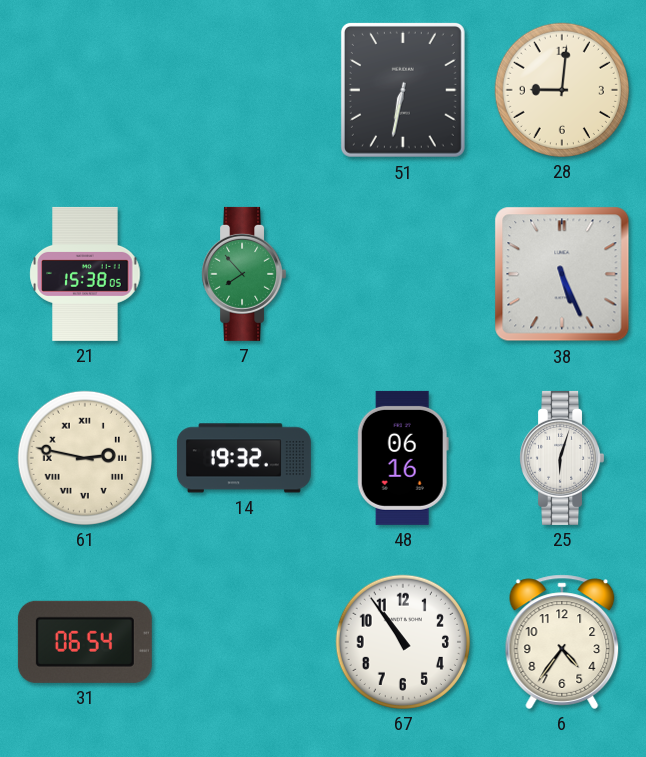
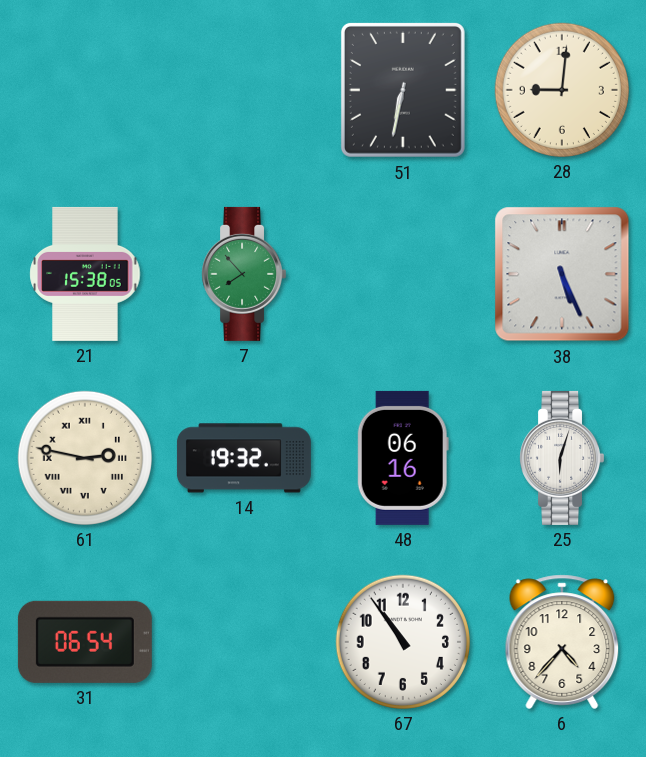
6: 4:36 -> 4:37 (562, 642)
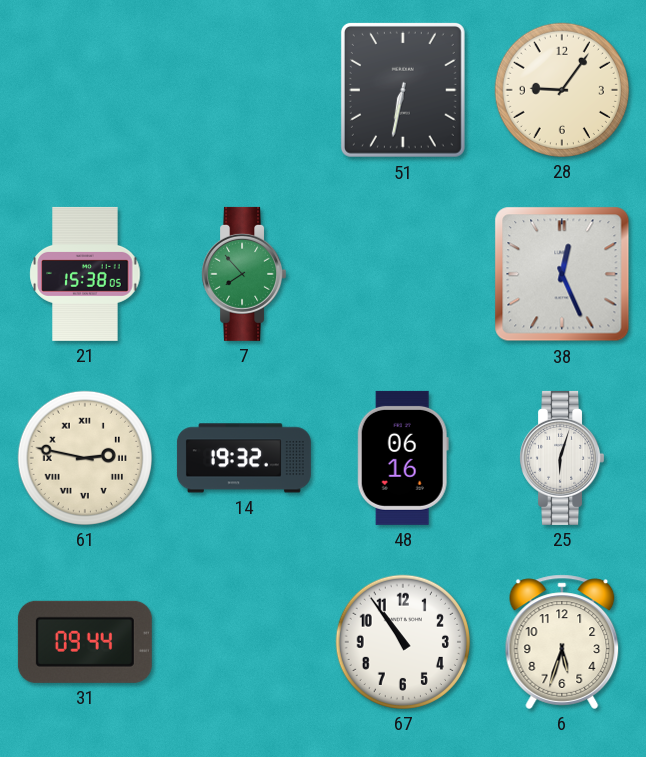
28: 9:01 -> 9:06 (562, 90)
38: 5:26 -> 12:26 (562, 274)
31: 06:54 -> 09:44 (85, 642)
6: 4:37 -> 5:33 (562, 642)
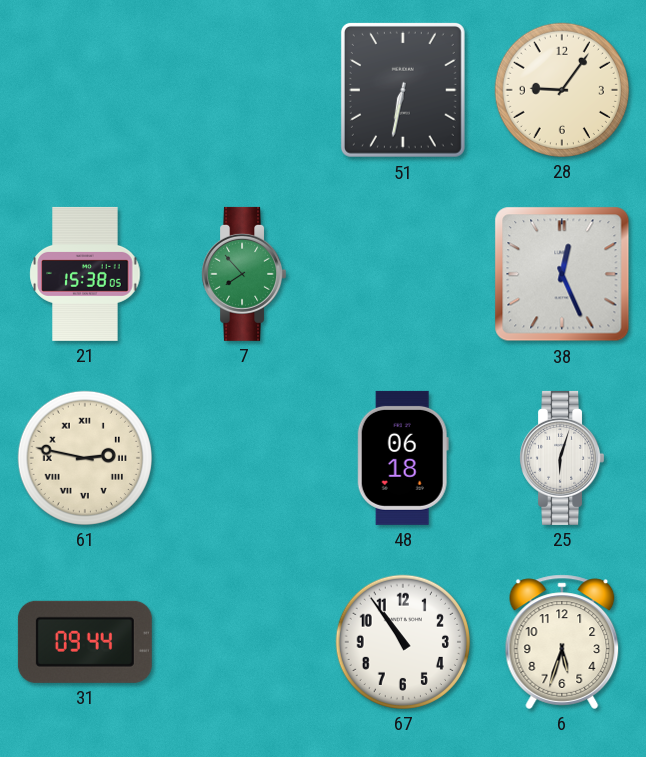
14: 19:32 -> none (244, 458)
48: 06:16 -> 06:18 (403, 458)
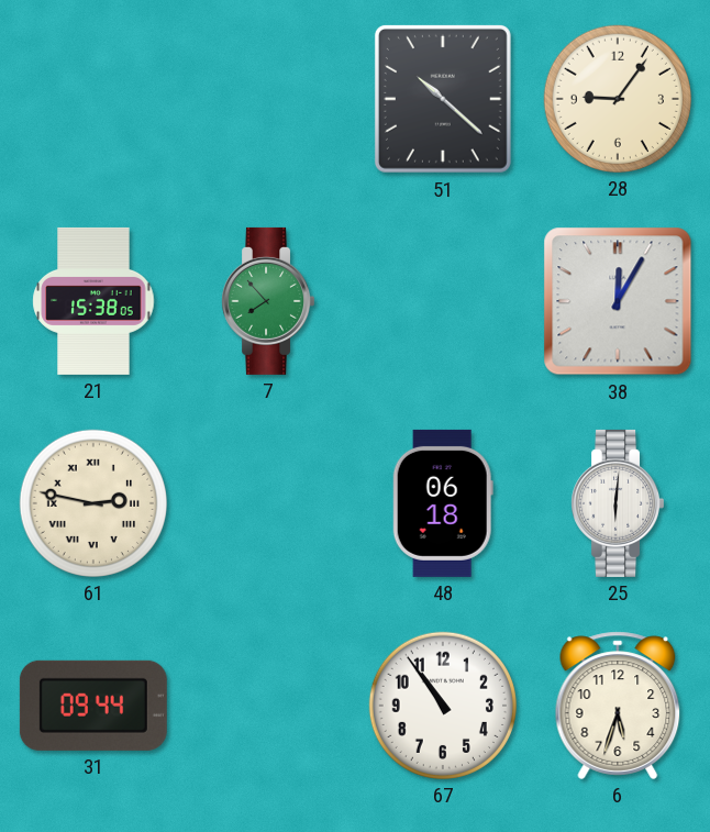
51: 6:32 -> 10:22 (443, 99)
38: 12:26 -> 12:05 (618, 301)
25: 6:03 -> 6:01 (617, 503)
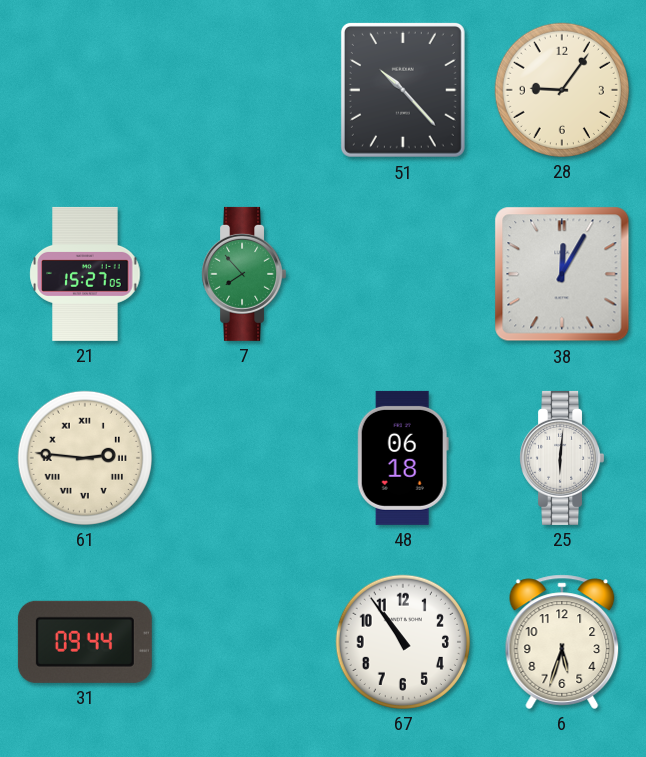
51: 10:22 -> 10:23 (403, 90)
21: 15:38 -> 15:27 (85, 274)
61: 2:47 -> 2:46 (85, 458)
